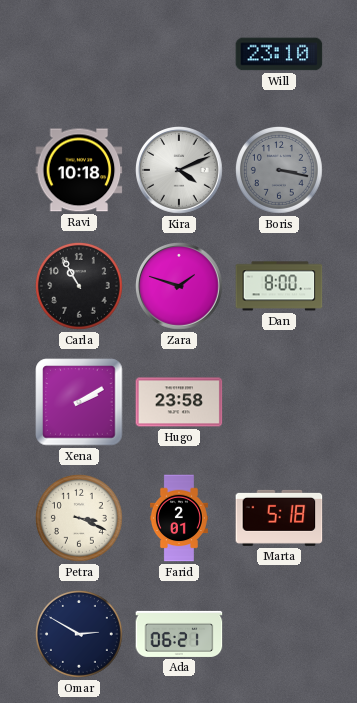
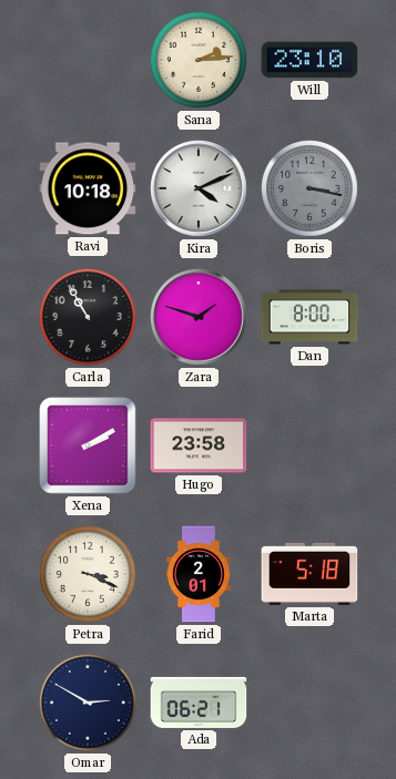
Sana: none -> 2:14 (199, 60)
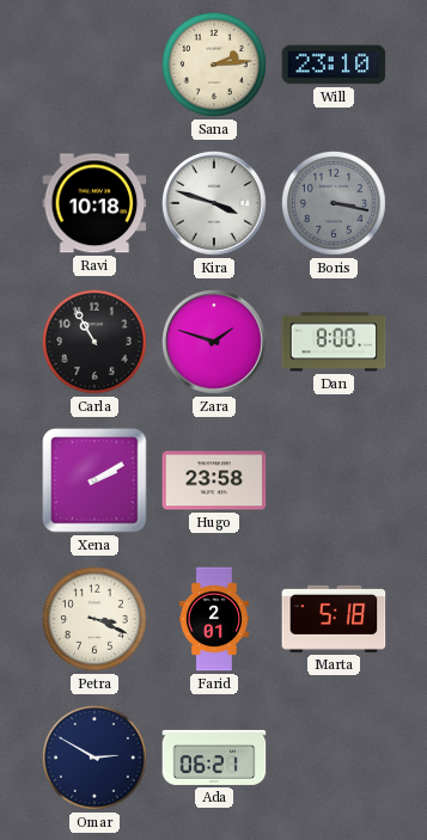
Kira: 4:11 -> 3:48 (215, 204)
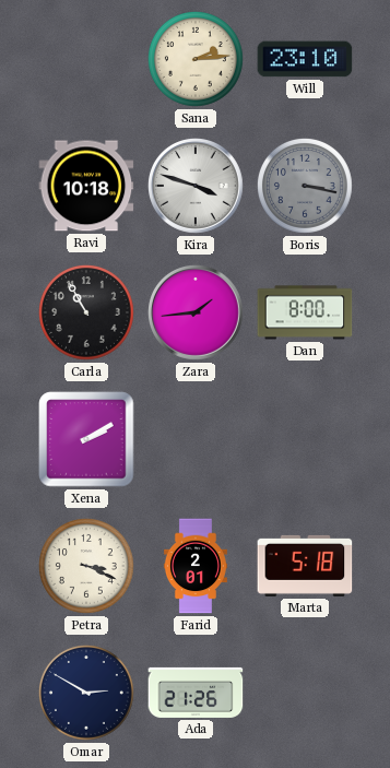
Zara: 1:48 -> 1:44 (197, 314)
Hugo: 23:58 -> none (214, 480)
Ada: 06:21 -> 21:26 (196, 693)
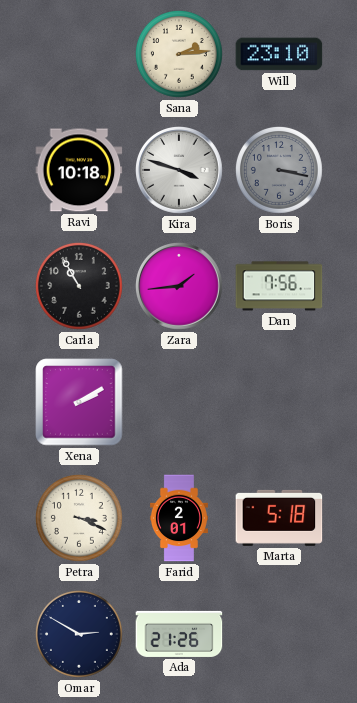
Dan: 8:00 -> 7:56 (279, 286)
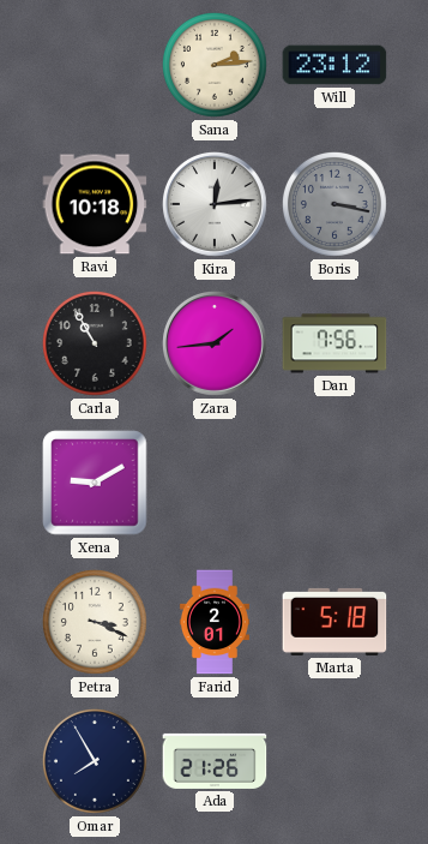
Will: 23:10 -> 23:12 (334, 65)
Kira: 3:48 -> 12:14 (216, 205)
Xena: 2:10 -> 9:10 (95, 483)
Omar: 2:50 -> 7:55 (95, 761)
